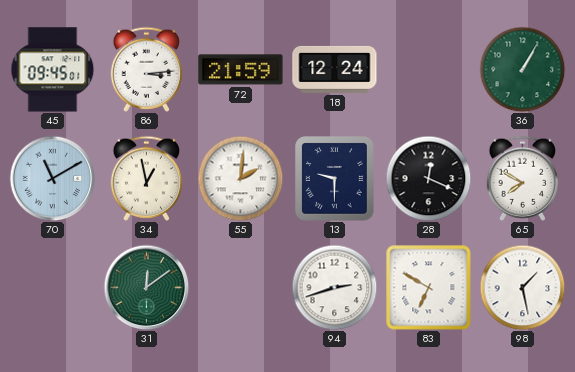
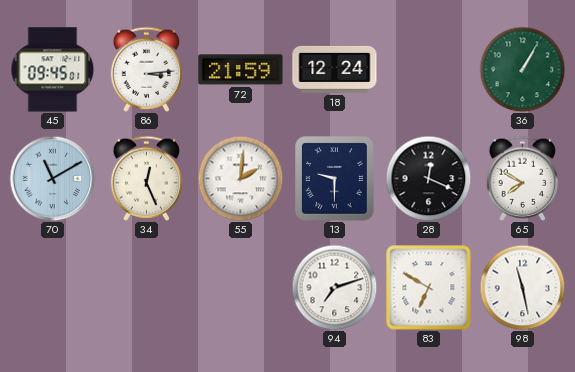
34: 12:58 -> 12:26 (146, 178)
31: 12:09 -> none (146, 287)
94: 2:42 -> 7:12 (334, 287)
98: 1:28 -> 11:28 (522, 287)
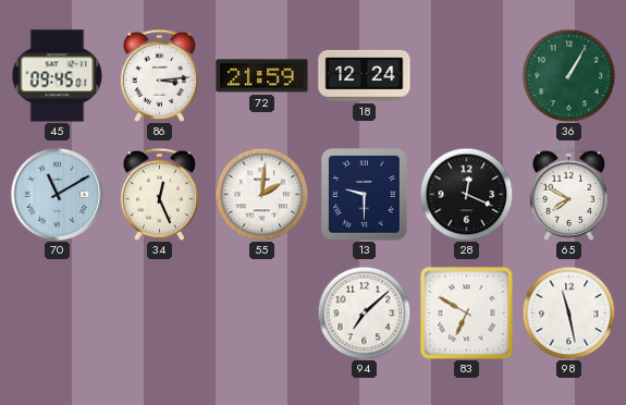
94: 7:12 -> 7:08 (364, 312)
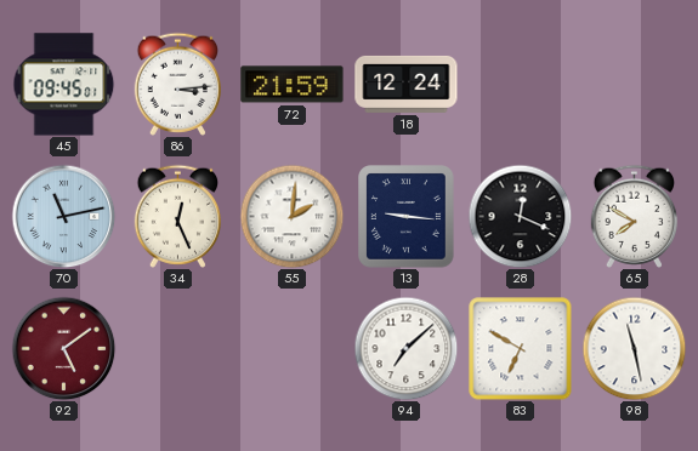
36: 1:05 -> none (568, 75)
70: 11:10 -> 11:13 (63, 216)
13: 9:30 -> 9:16 (407, 217)
92: none -> 5:09 (63, 348)
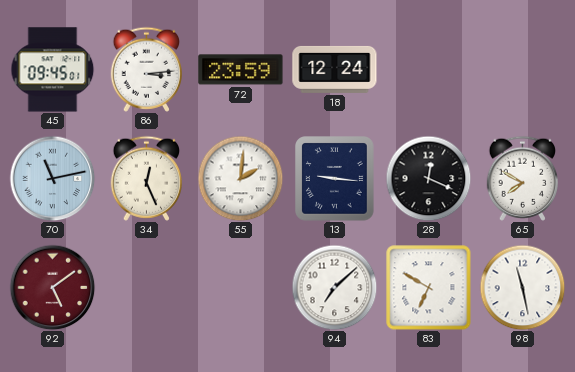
72: 21:59 -> 23:59 (241, 70)
